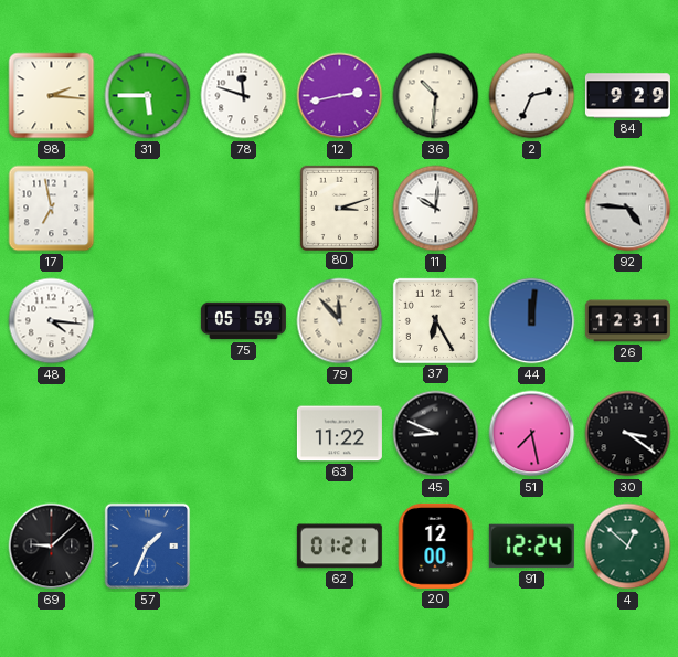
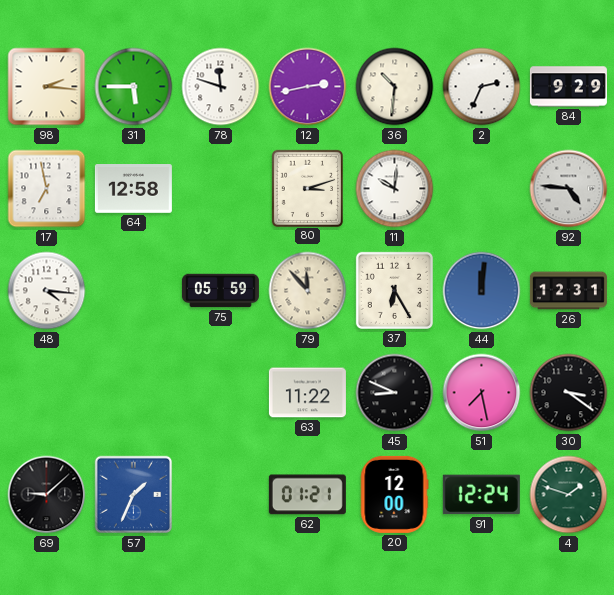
64: none -> 12:58 (133, 189)
4: 12:52 -> 1:48 (569, 495)
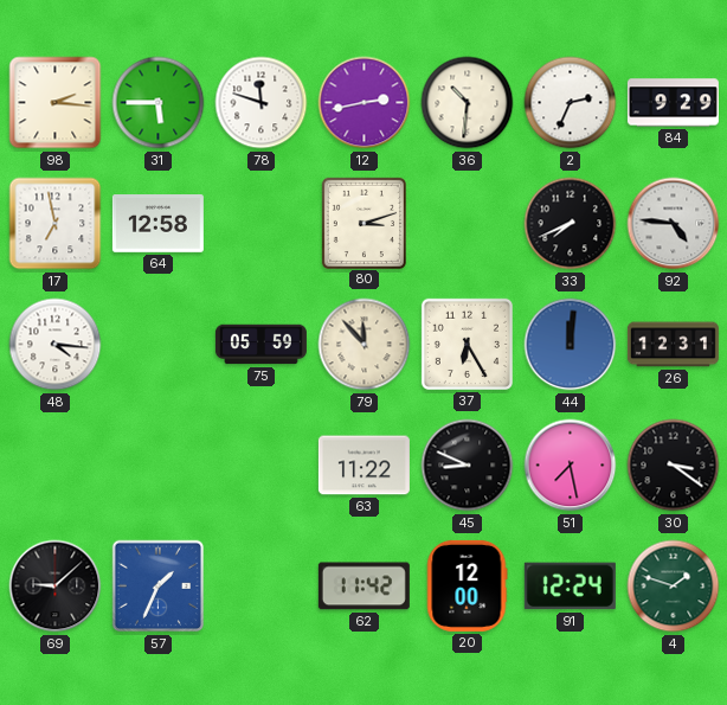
11: 10:01 -> none (395, 189)
33: none -> 7:41 (571, 224)
62: 01:21 -> 11:42 (363, 587)
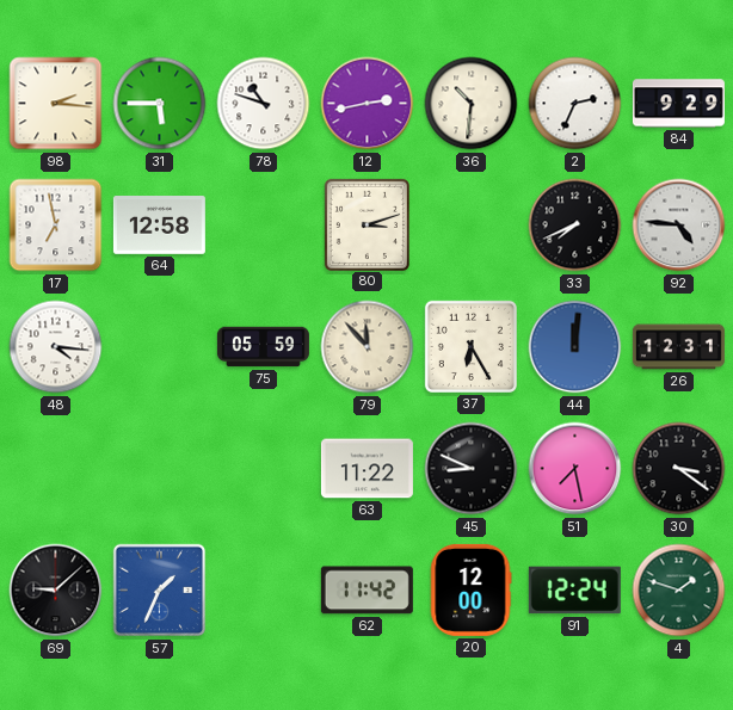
78: 11:48 -> 10:48 (264, 104)
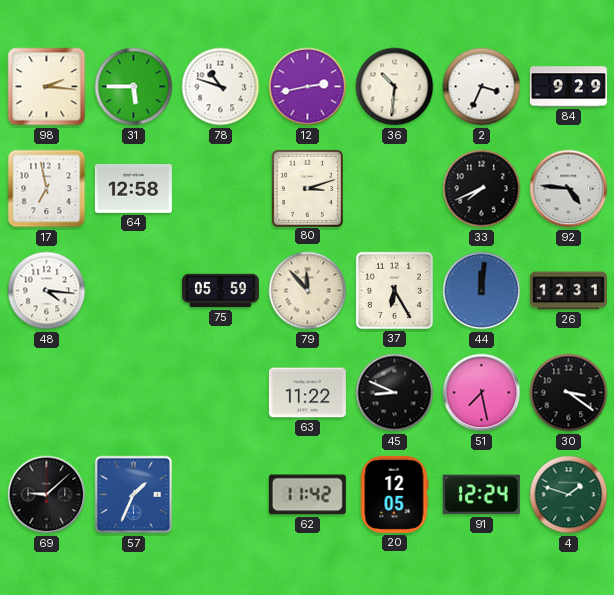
2: 2:34 -> 3:34 (482, 87)
20: 12:00 -> 12:05 (394, 494)
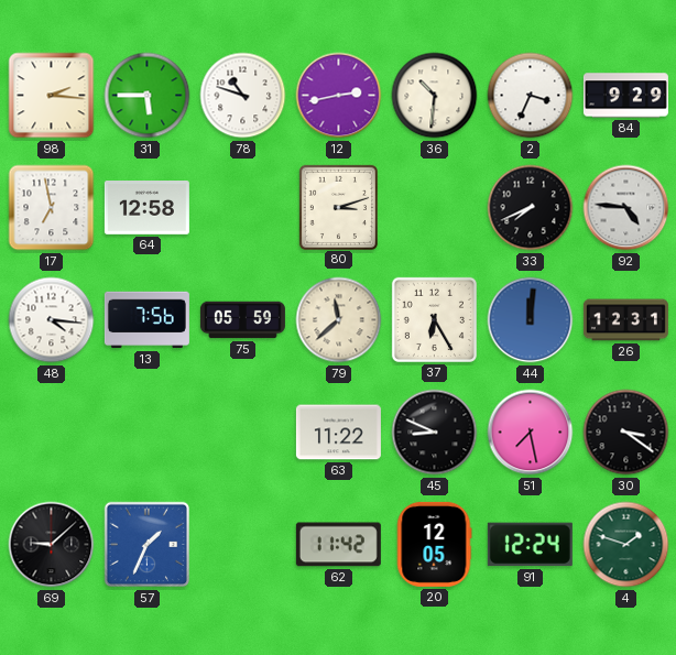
13: none -> 7:56 (146, 320)
79: 11:53 -> 11:38 (339, 320)
